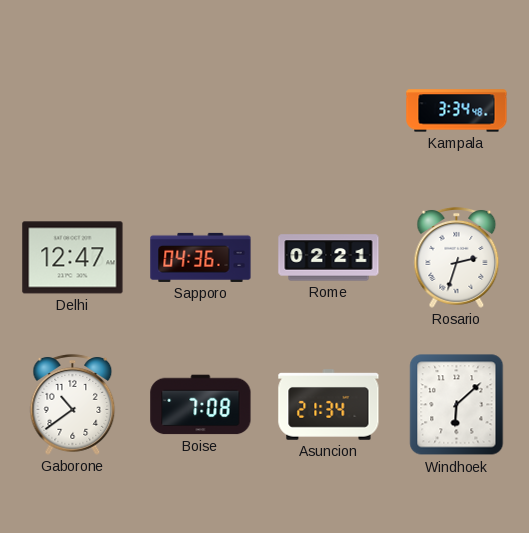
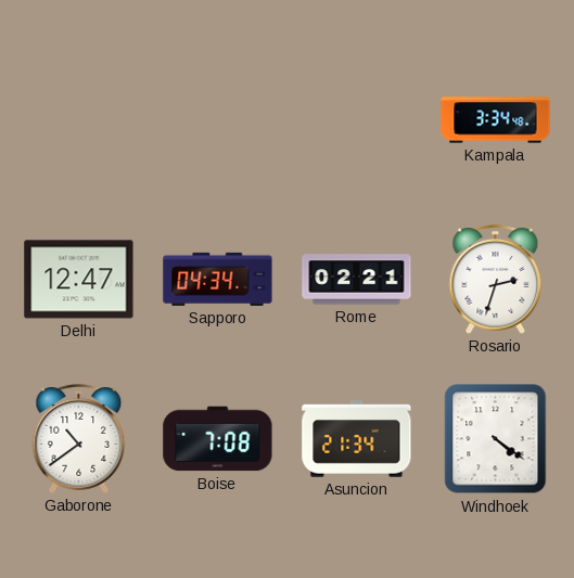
Sapporo: 04:36 -> 04:34 (218, 279)
Windhoek: 6:08 -> 4:21 (496, 439)
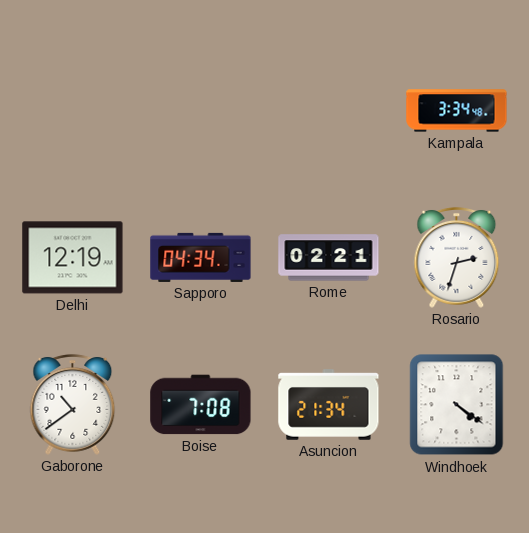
Delhi: 12:47 -> 12:19 (73, 258)
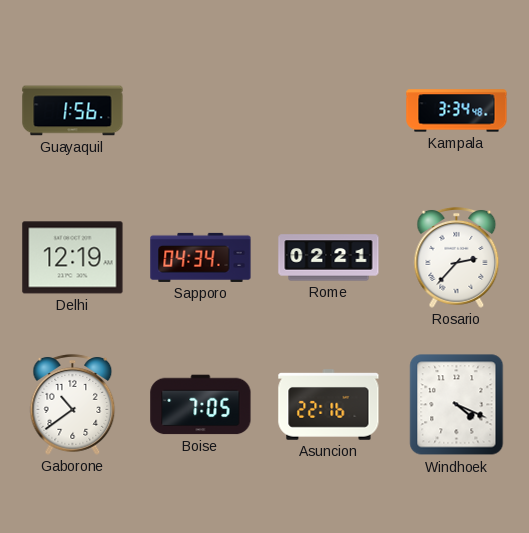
Guayaquil: none -> 1:56 (73, 111)
Rosario: 2:33 -> 2:37 (457, 257)
Boise: 7:08 -> 7:05 (201, 405)
Asuncion: 21:34 -> 22:16 (329, 405)
Windhoek: 4:21 -> 4:19 (457, 405)
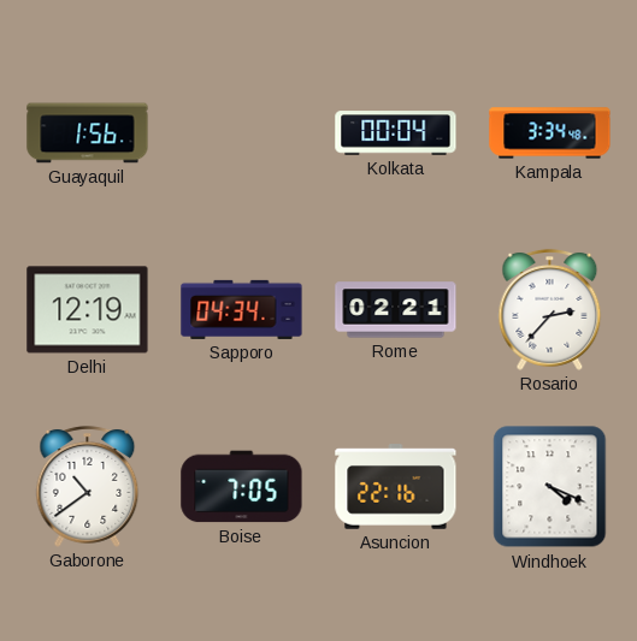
Kolkata: none -> 00:04 (396, 133)
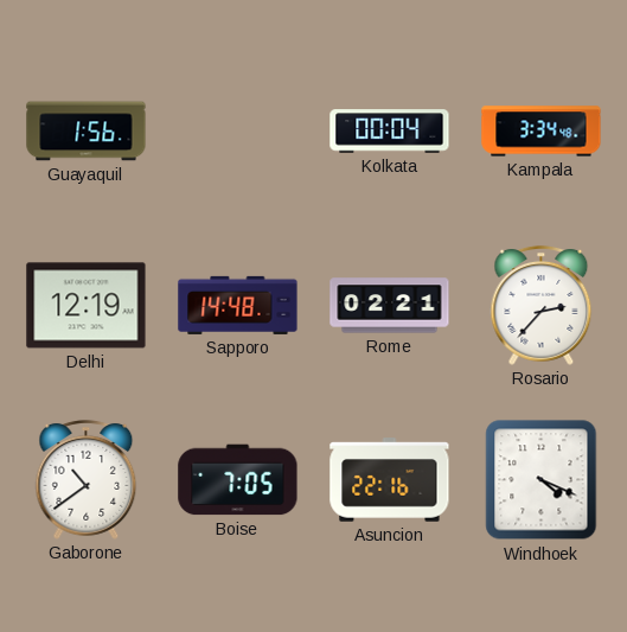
Sapporo: 04:34 -> 14:48 (238, 305)
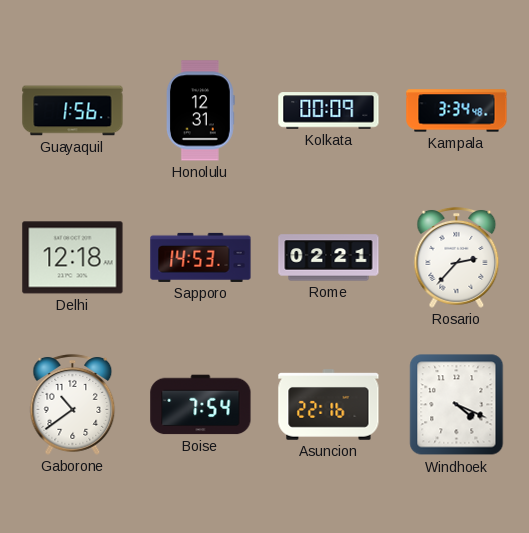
Honolulu: none -> 12:31 (201, 111)
Kolkata: 00:04 -> 00:09 (329, 111)
Delhi: 12:19 -> 12:18 (73, 258)
Sapporo: 14:48 -> 14:53 (201, 257)
Boise: 7:05 -> 7:54 (201, 405)
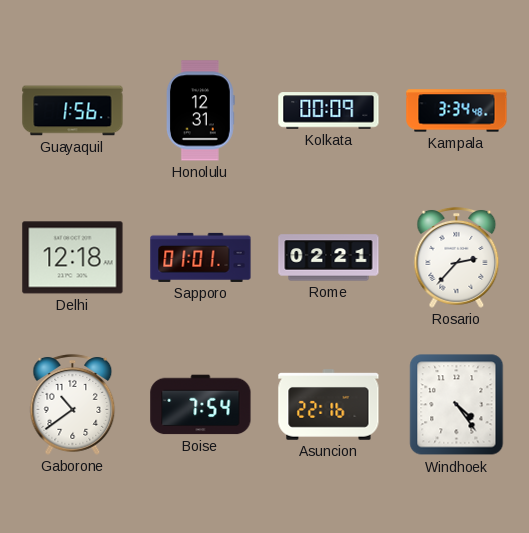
Sapporo: 14:53 -> 01:01 (201, 257)
Windhoek: 4:19 -> 4:24 (457, 405)
